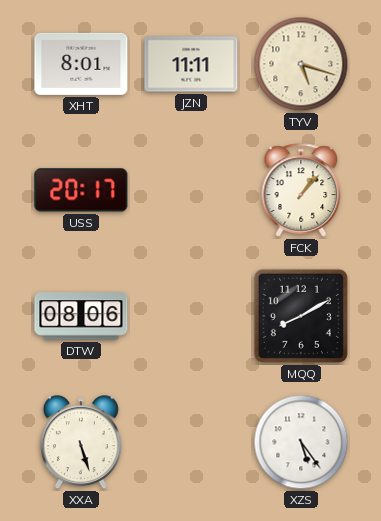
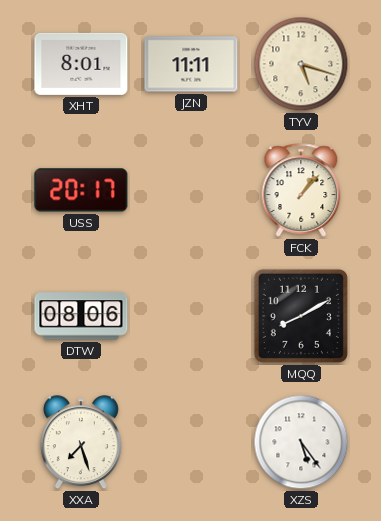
XXA: 5:27 -> 7:27 (81, 443)
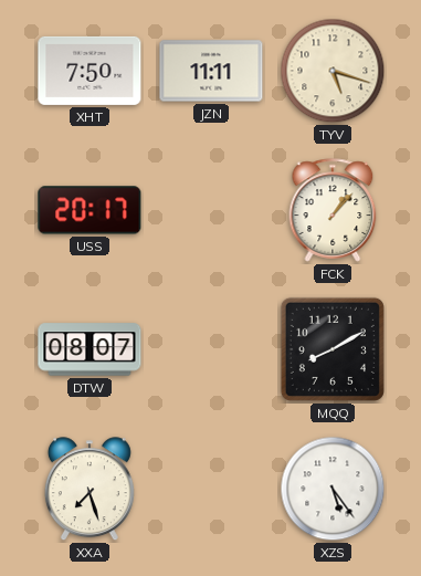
XHT: 8:01 -> 7:50 (90, 71)
DTW: 08:06 -> 08:07 (90, 349)
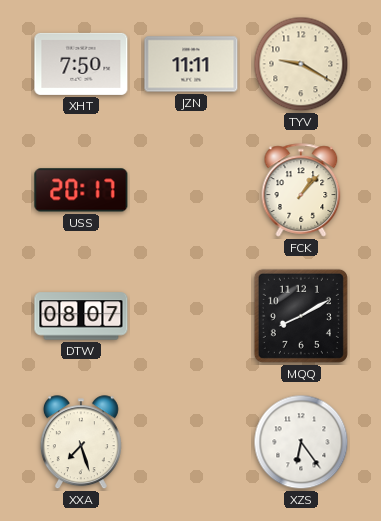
TYV: 5:18 -> 9:20 (301, 64)
XZS: 5:24 -> 6:24 (301, 442)
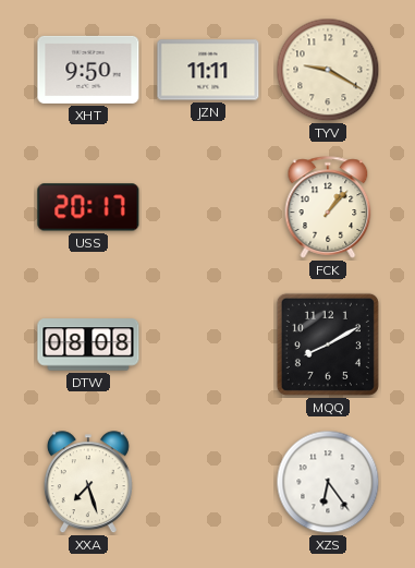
XHT: 7:50 -> 9:50 (88, 70)
DTW: 08:07 -> 08:08 (88, 345)
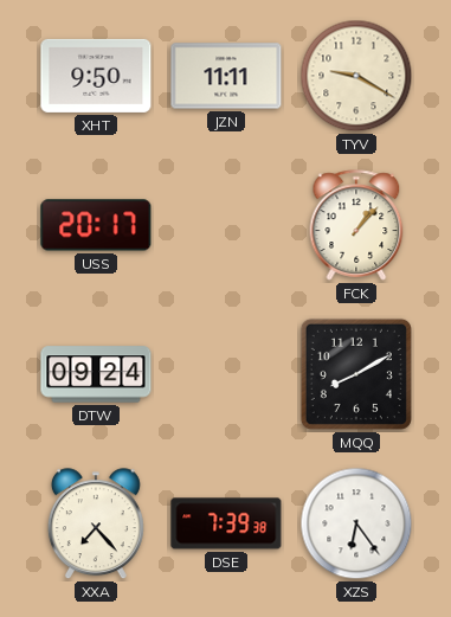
DTW: 08:08 -> 09:24 (96, 374)
XXA: 7:27 -> 7:23 (96, 525)
DSE: none -> 7:39 (226, 523)
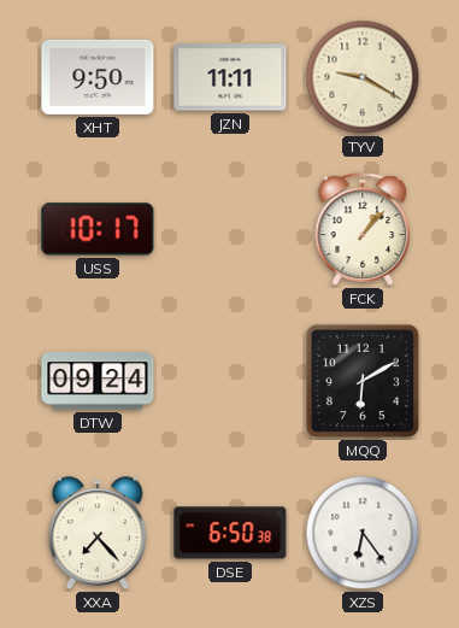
USS: 20:17 -> 10:17 (98, 229)
MQQ: 8:10 -> 6:10 (363, 381)
DSE: 7:39 -> 6:50 (230, 533)
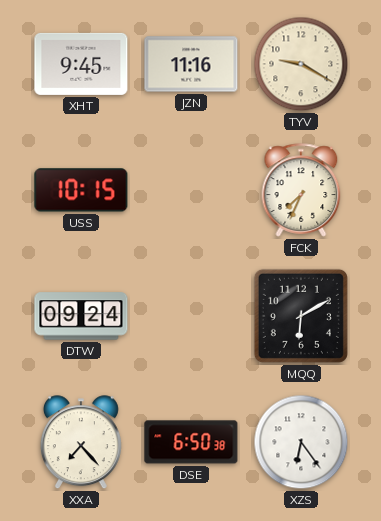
XHT: 9:50 -> 9:45 (81, 64)
JZN: 11:11 -> 11:16 (191, 64)
USS: 10:17 -> 10:15 (81, 190)
FCK: 1:07 -> 7:34 (301, 190)
